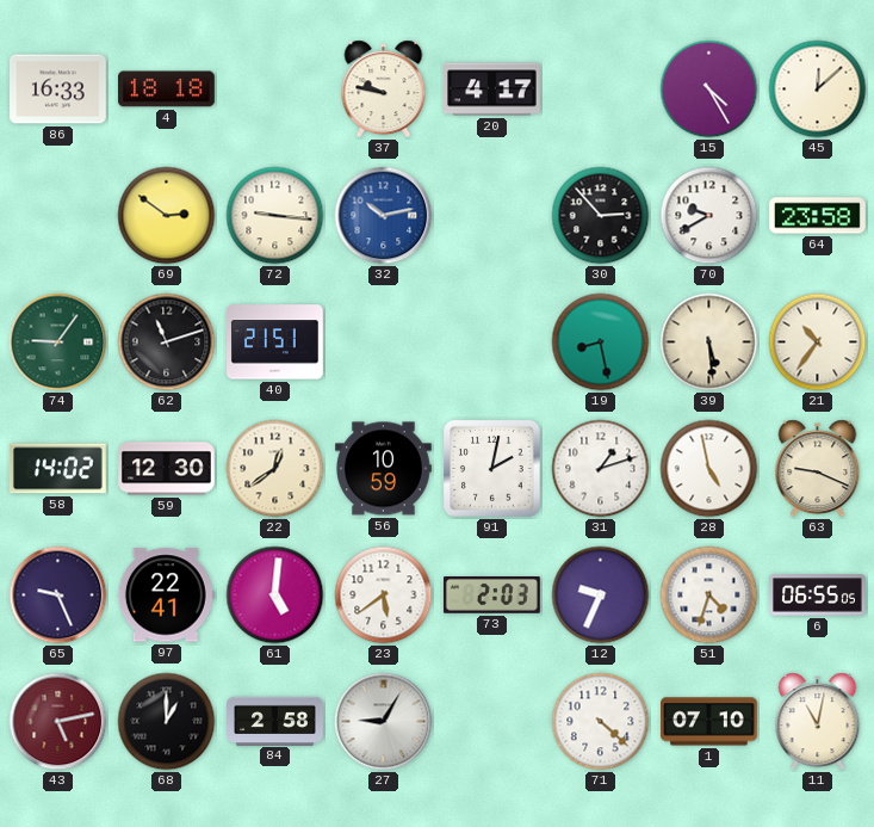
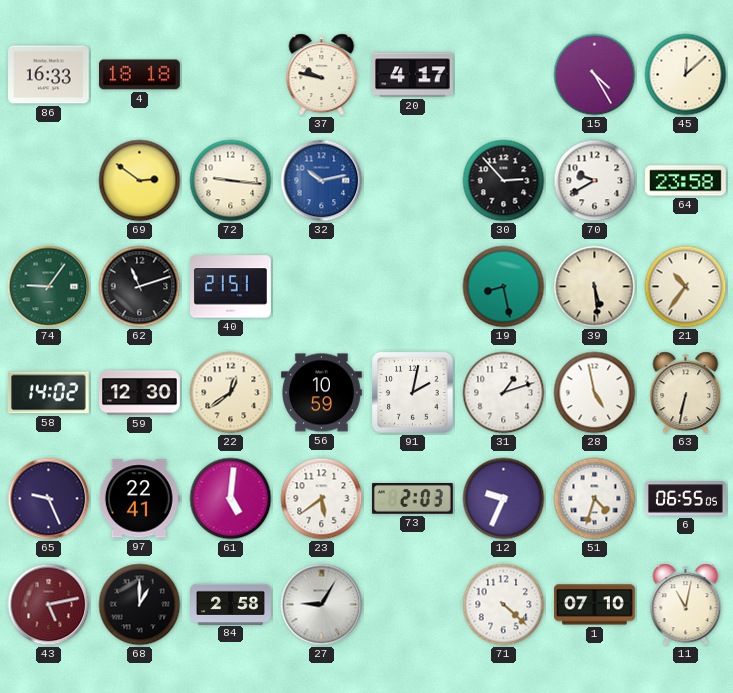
63: 9:19 -> 6:32 (686, 393)
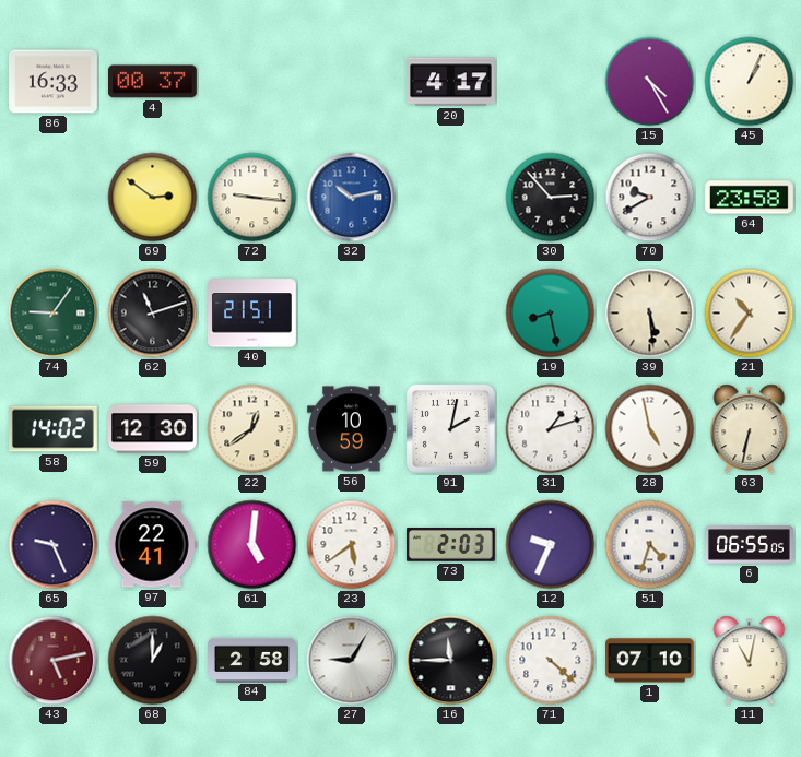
4: 18:18 -> 00:37 (152, 82)
37: 9:47 -> none (322, 75)
45: 12:08 -> 1:04 (750, 82)
16: none -> 11:45 (451, 661)
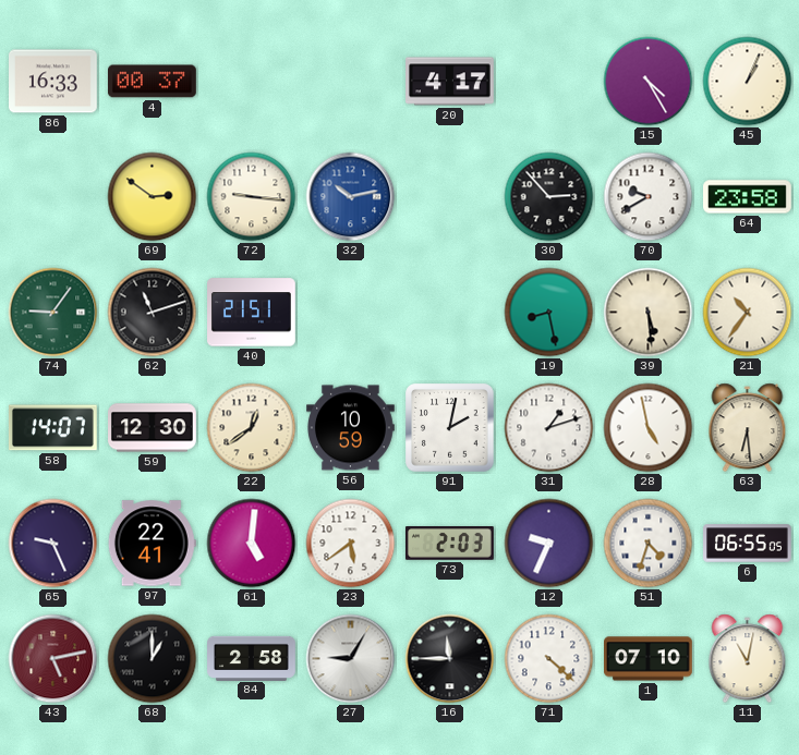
58: 14:02 -> 14:07 (52, 428)
63: 6:32 -> 6:29 (748, 428)
